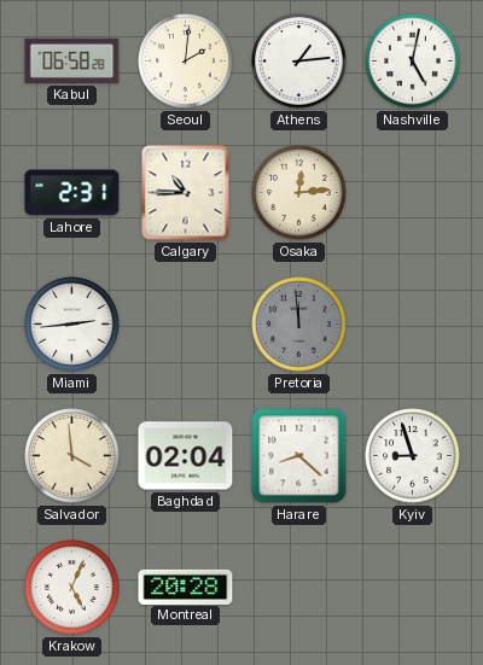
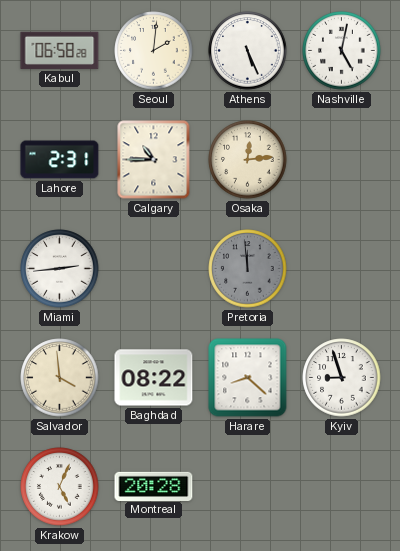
Athens: 1:14 -> 5:26 (248, 51)
Baghdad: 02:04 -> 08:22 (154, 378)
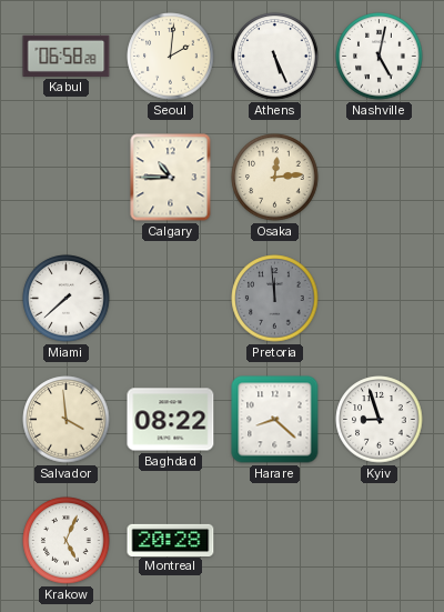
Lahore: 2:31 -> none (60, 160)
Miami: 2:44 -> 7:38 (67, 299)
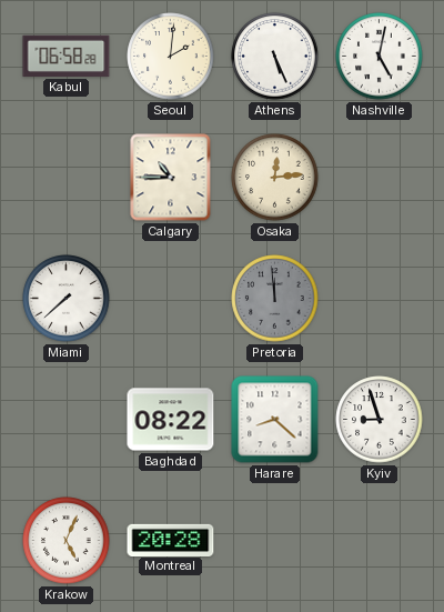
Salvador: 3:59 -> none (67, 420)
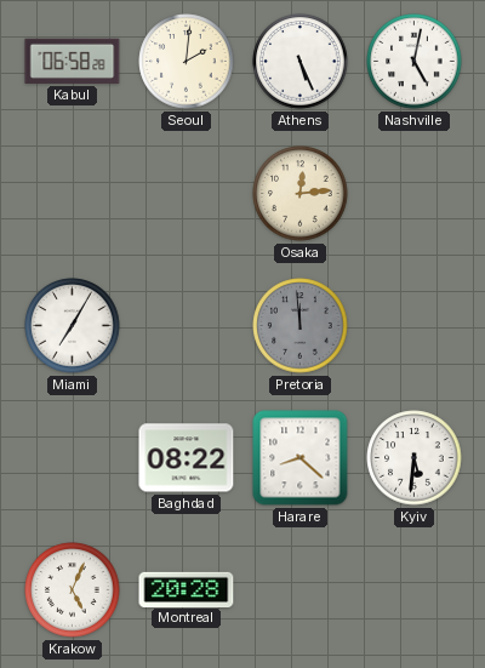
Calgary: 10:45 -> none (171, 178)
Miami: 7:38 -> 7:05 (73, 326)
Kyiv: 8:57 -> 5:31 (415, 458)
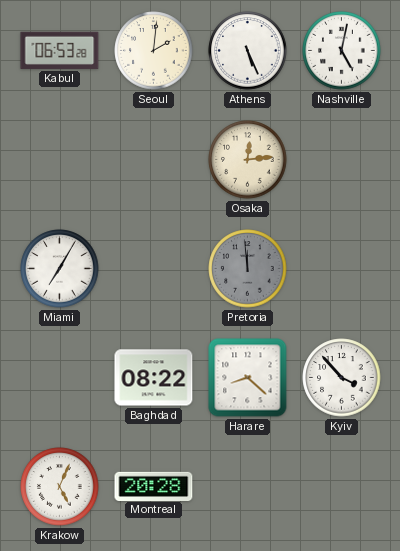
Kabul: 06:58 -> 06:53 (60, 50)
Kyiv: 5:31 -> 3:53 (342, 378)
